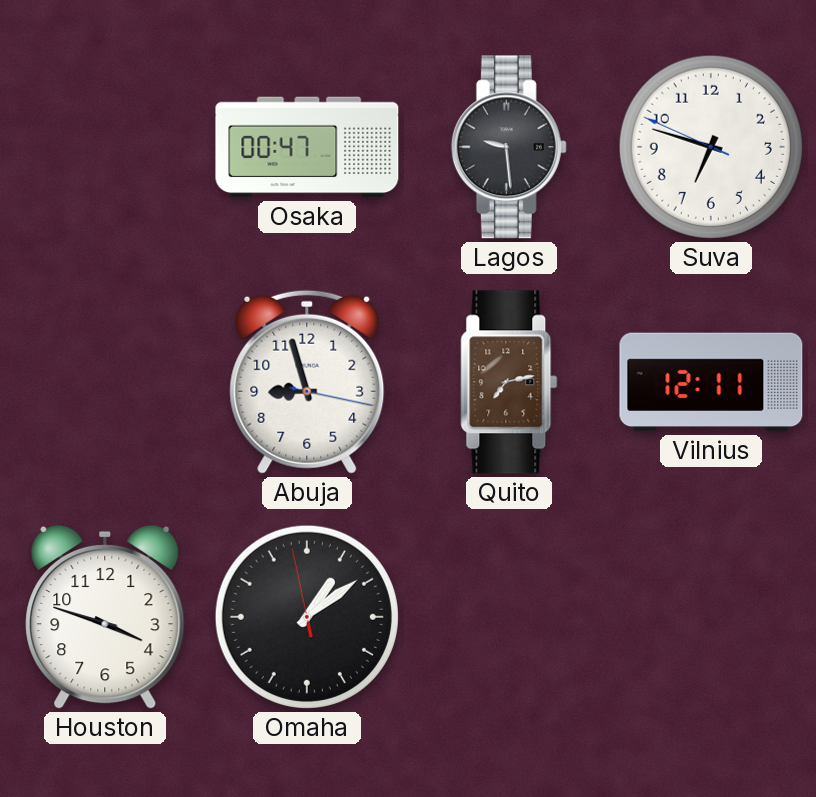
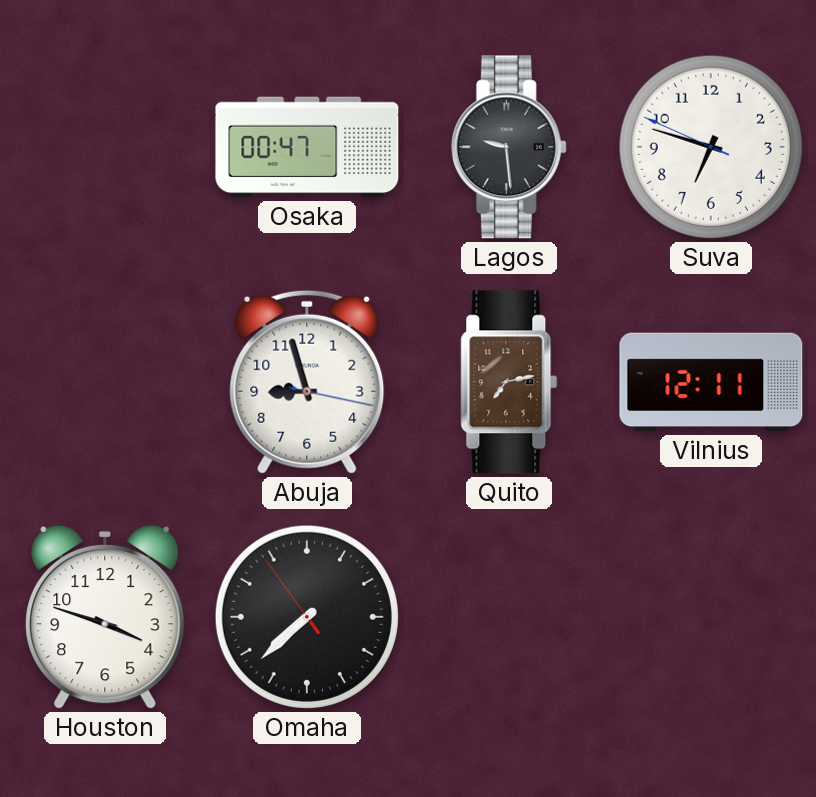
Omaha: 1:08 -> 7:37 (307, 617)
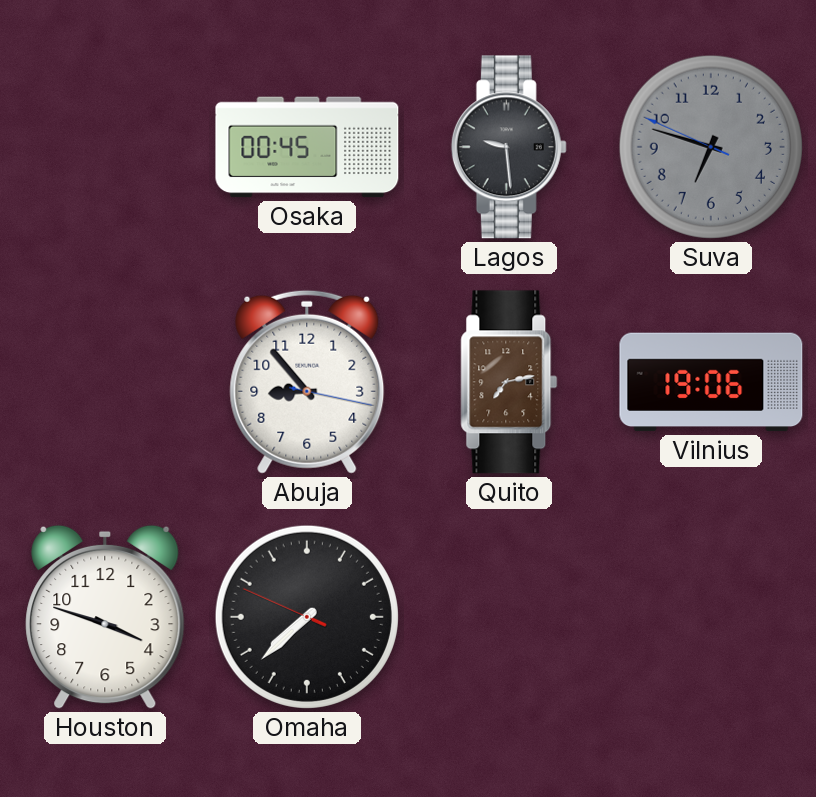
Osaka: 00:47 -> 00:45 (307, 147)
Suva dial: white -> grey (711, 147)
Abuja: 8:57 -> 8:53 (307, 382)
Vilnius: 12:11 -> 19:06 (711, 382)
Omaha: 7:37:54 -> 7:37:49 (307, 617)
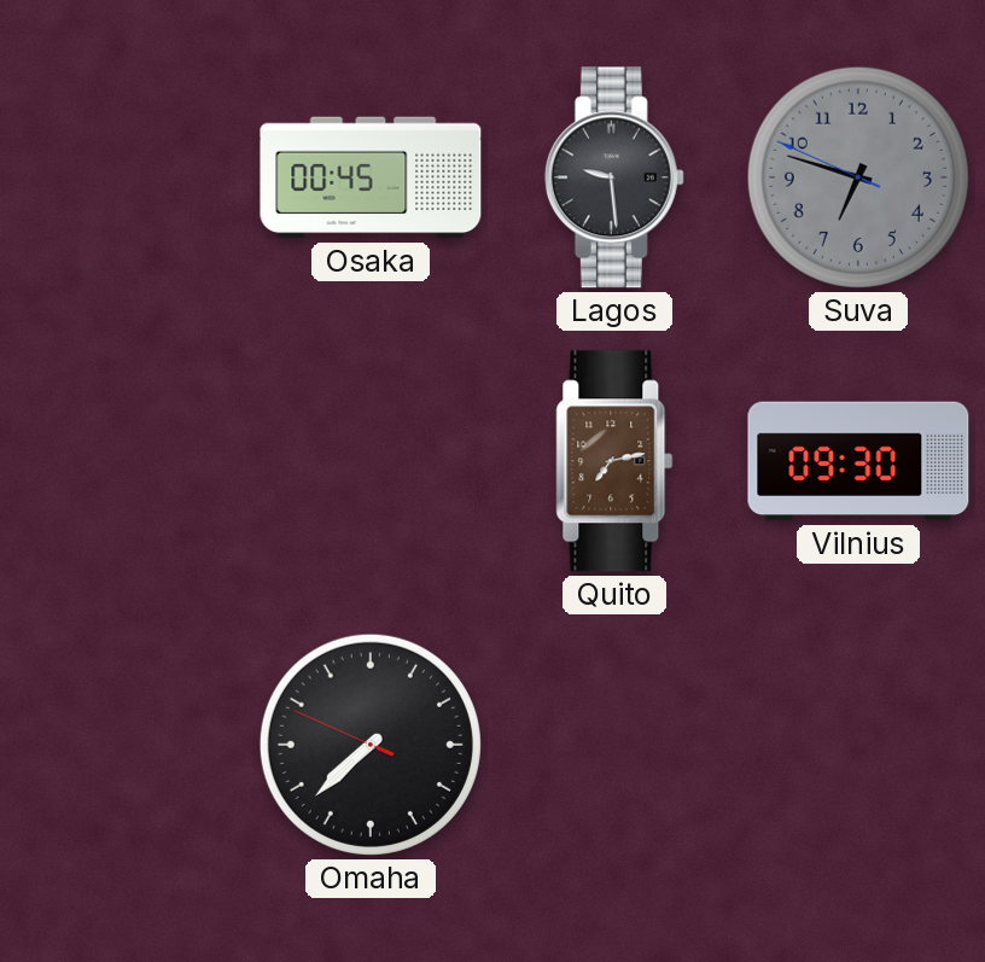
Abuja: 8:53 -> none (307, 382)
Vilnius: 19:06 -> 09:30 (858, 461)
Houston: 3:48 -> none (105, 617)
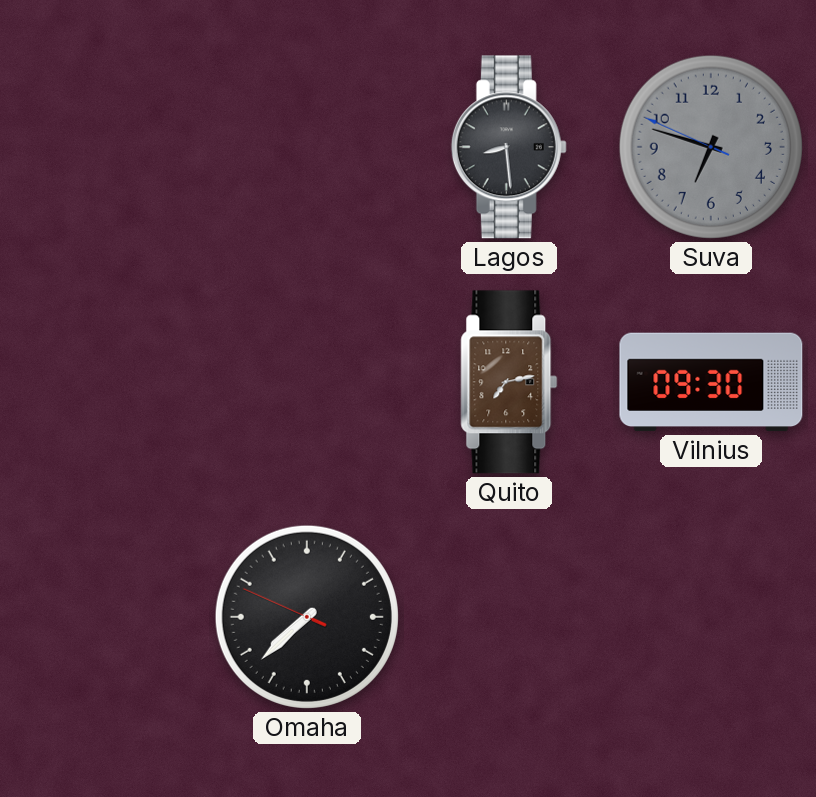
Osaka: 00:45 -> none (371, 177)
Lagos: 9:29 -> 8:29 (509, 147)
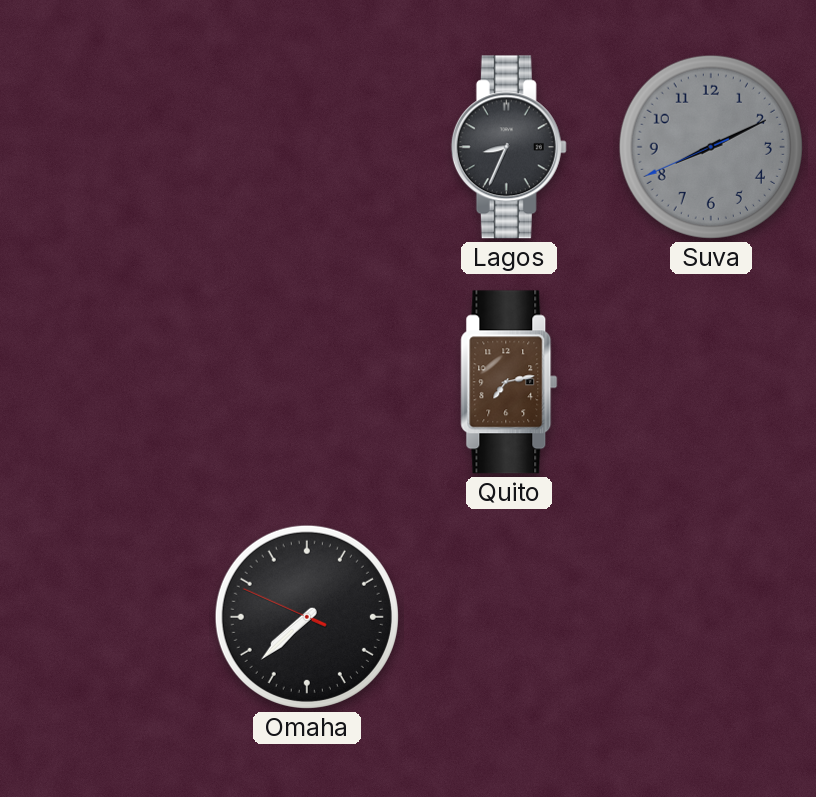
Lagos: 8:29 -> 8:34 (509, 147)
Suva: 6:47 -> 8:10 (711, 147)
Vilnius: 09:30 -> none (711, 382)
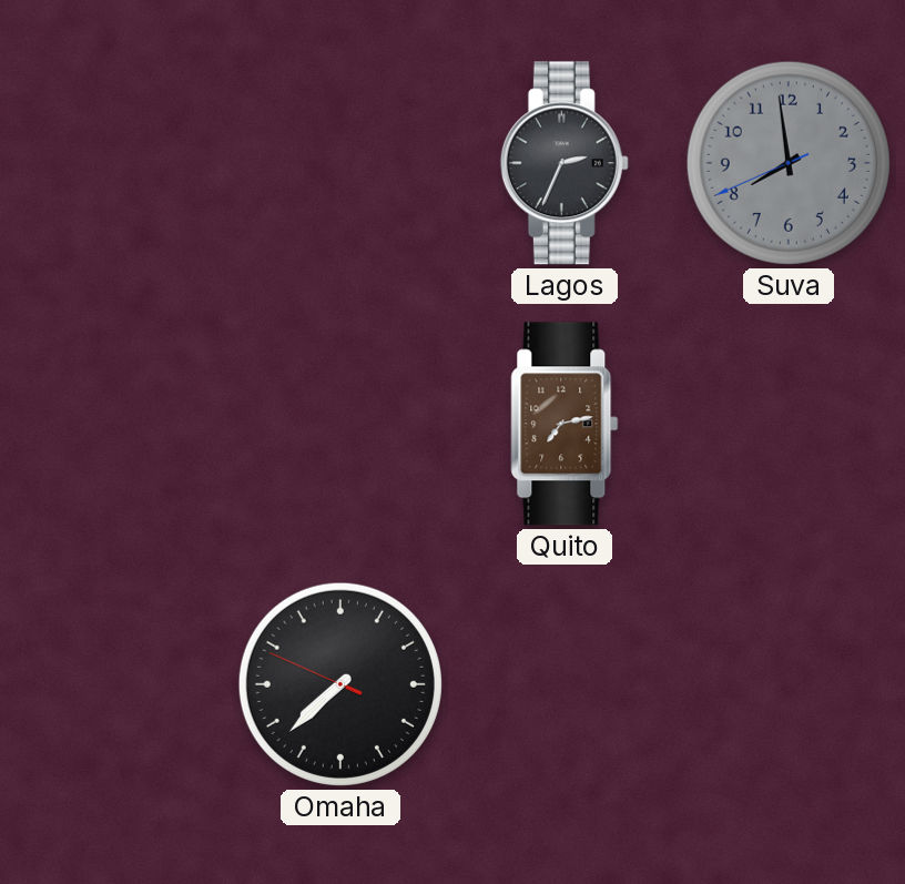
Lagos: 8:34 -> 2:34 (565, 163)
Suva: 8:10 -> 7:58 (789, 163)
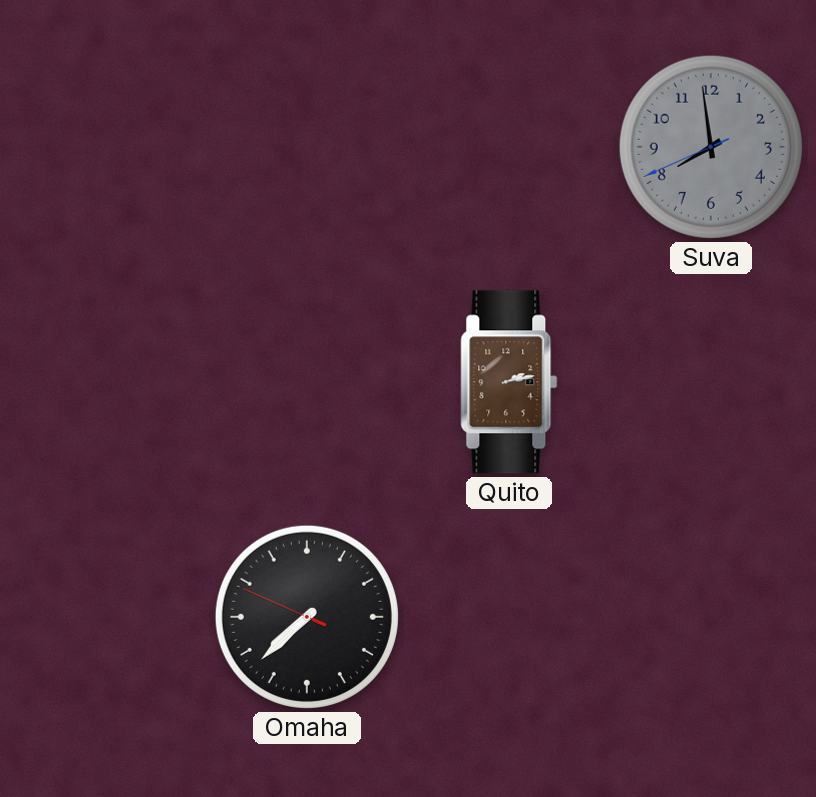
Lagos: 2:34 -> none (565, 163)
Quito: 7:13 -> 2:13 (509, 382)
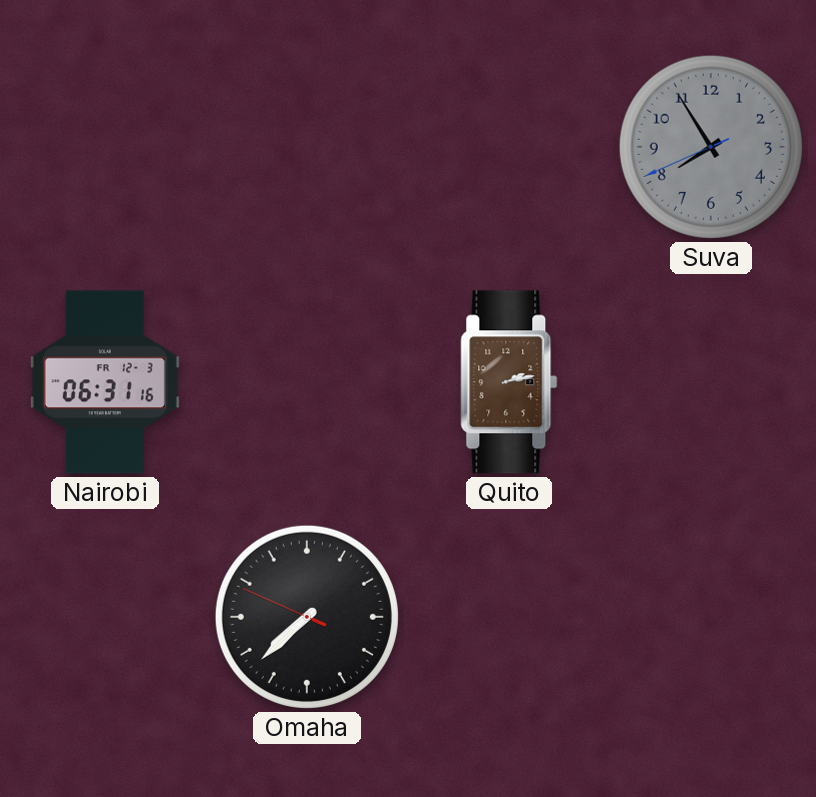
Suva: 7:58 -> 7:54 (711, 147)
Nairobi: none -> 06:31 (105, 382)
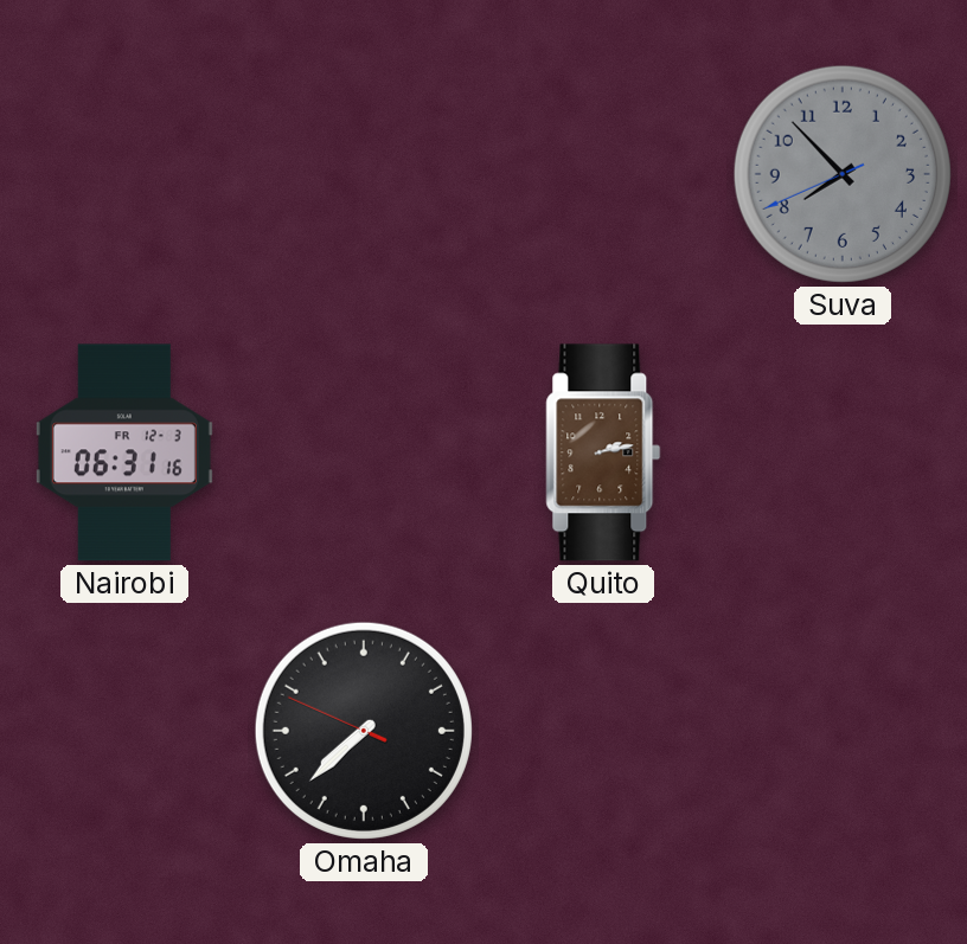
Suva: 7:54 -> 7:52 (843, 174)
